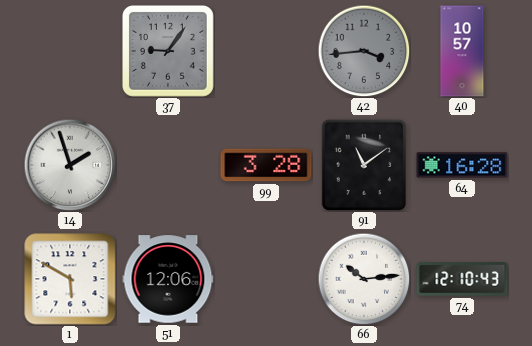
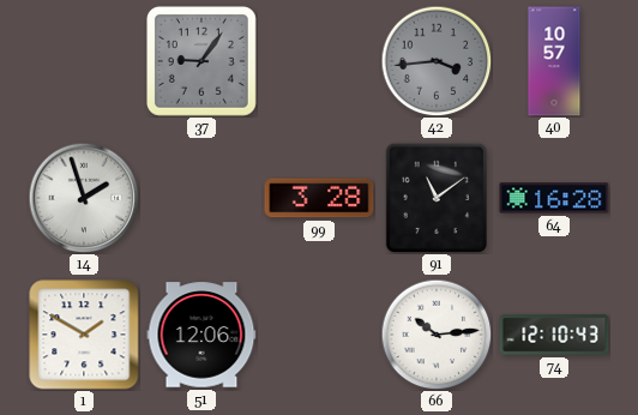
1: 5:50 -> 1:50 (84, 335)
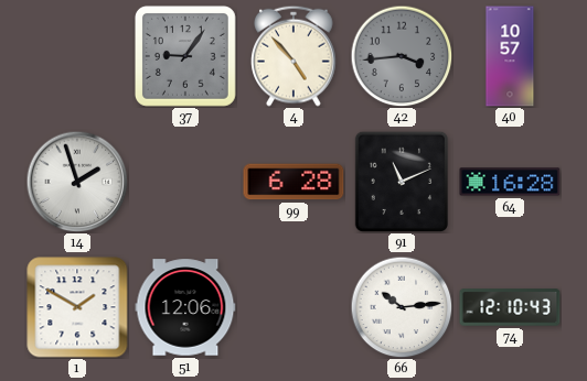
4: none -> 4:53 (295, 56)
99: 3:28 -> 6:28 (293, 182)
91: 11:09 -> 11:11 (401, 181)
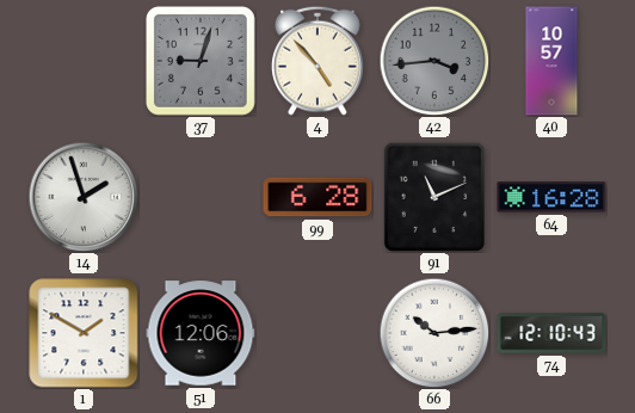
37: 9:06 -> 9:03 (201, 61)
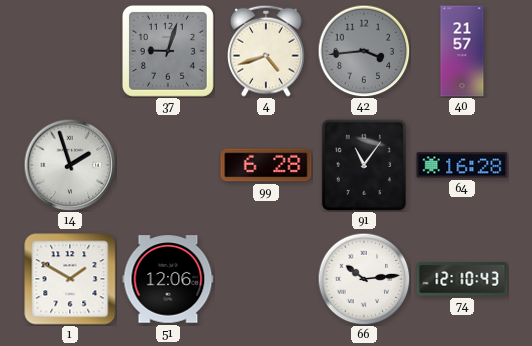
4: 4:53 -> 4:42 (267, 51)
40: 10:57 -> 21:57 (462, 51)
91: 11:11 -> 11:06 (363, 164)
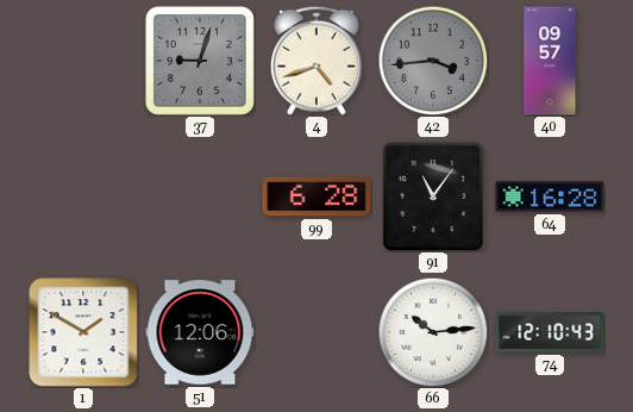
40: 21:57 -> 09:57 (550, 61)
14: 1:57 -> none (70, 165)
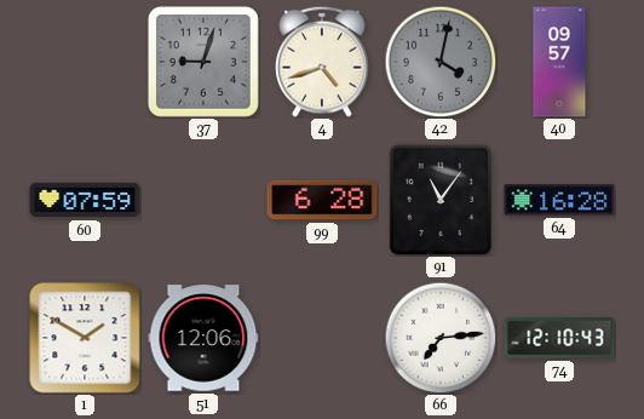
42: 3:44 -> 4:02 (441, 62)
60: none -> 07:59 (85, 200)
66: 10:14 -> 7:14 (441, 338)
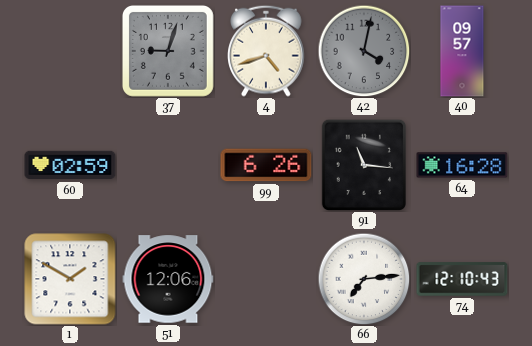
60: 07:59 -> 02:59 (70, 165)
99: 6:28 -> 6:26 (266, 165)
91: 11:06 -> 11:16 (363, 164)
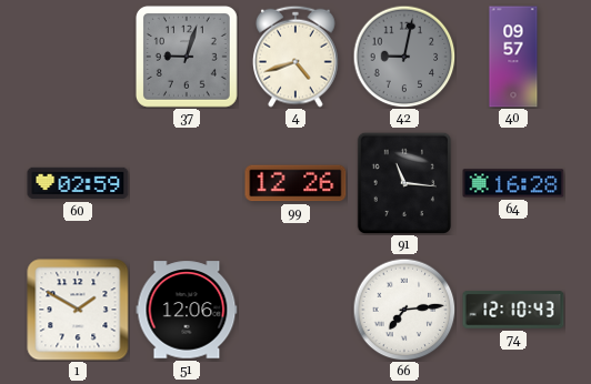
42: 4:02 -> 9:02 (404, 57)
99: 6:26 -> 12:26 (295, 183)
